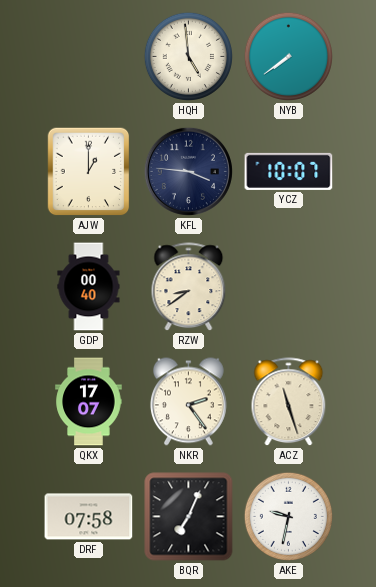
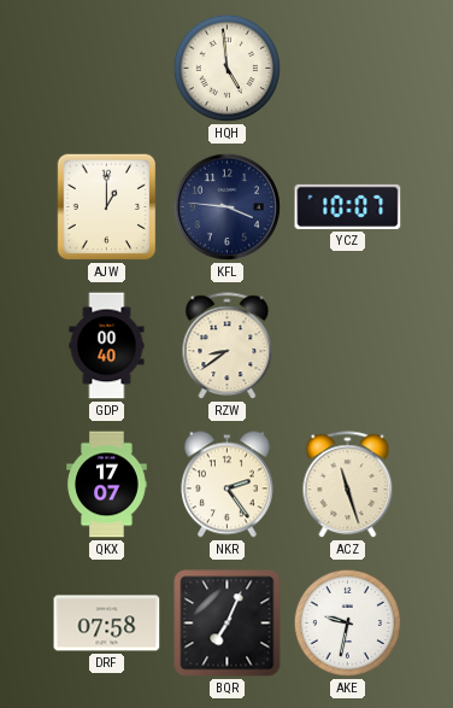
NYB: 7:39 -> none (288, 56)
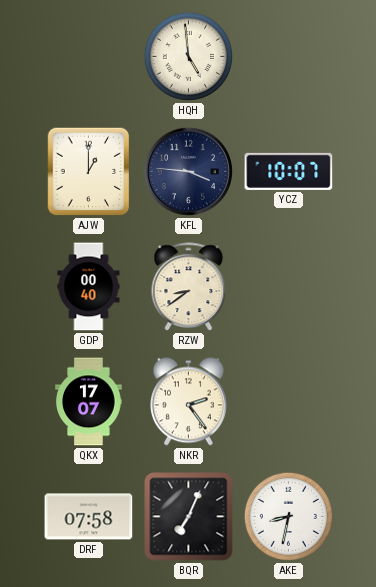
ACZ: 11:27 -> none (348, 485)
AKE: 9:32 -> 8:32 (288, 516)
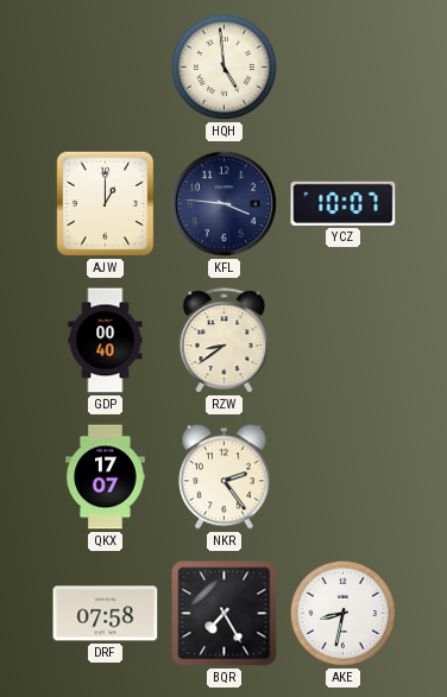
BQR: 7:04 -> 7:25 (225, 614)
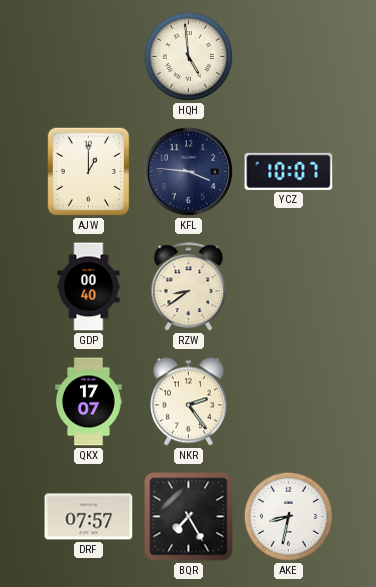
DRF: 07:58 -> 07:57 (89, 517)
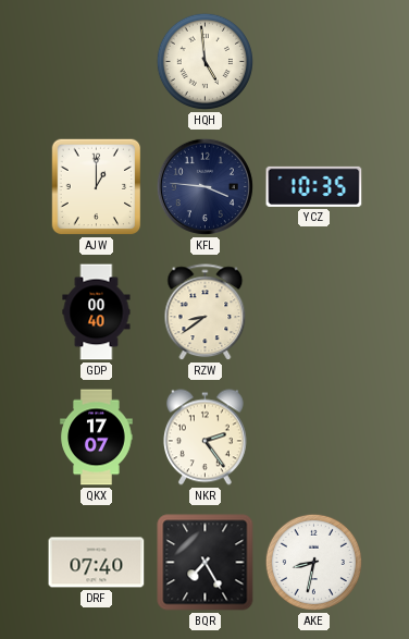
YCZ: 10:07 -> 10:35 (314, 186)
DRF: 07:57 -> 07:40 (97, 563)
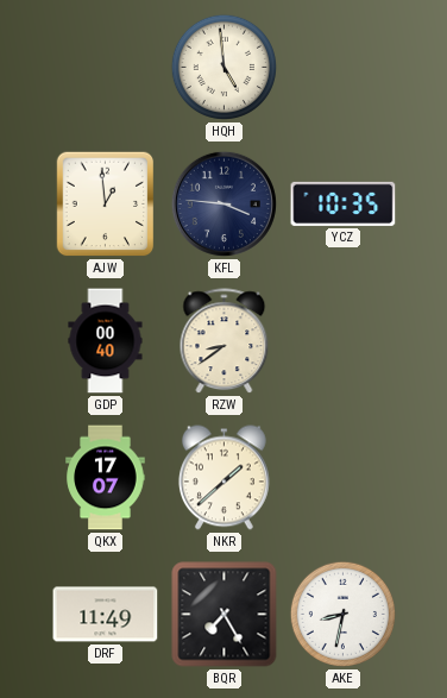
AJW: 1:00 -> 12:59 (106, 205)
NKR: 2:24 -> 1:38 (223, 478)
DRF: 07:40 -> 11:49 (106, 615)
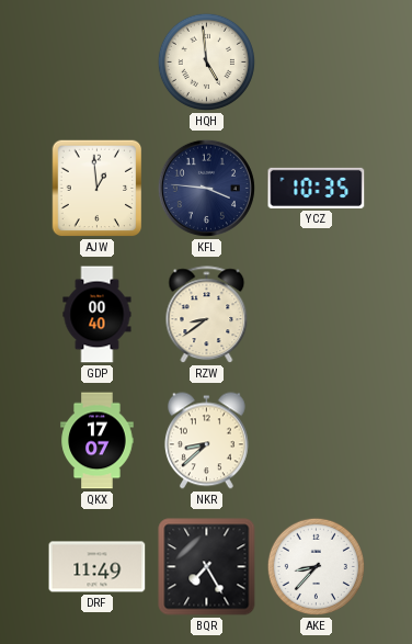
NKR: 1:38 -> 8:38 (206, 441)
AKE: 8:32 -> 8:37 (316, 566)
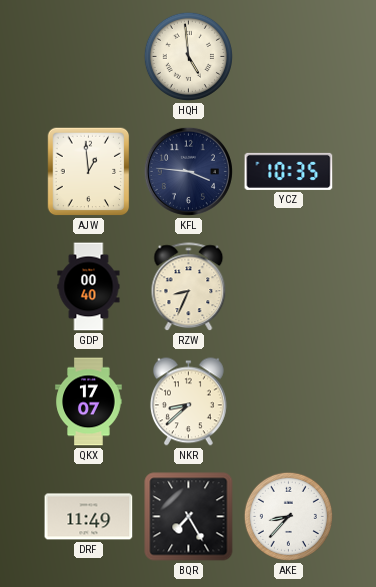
RZW: 8:39 -> 8:34 (189, 287)
